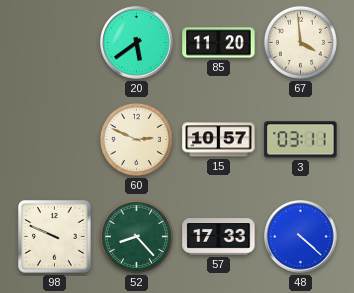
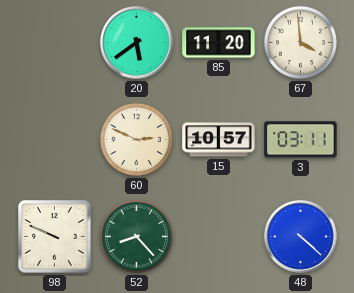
57: 17:33 -> none (219, 237)
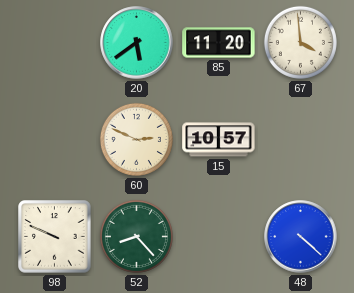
3: 03:11 -> none (301, 140)
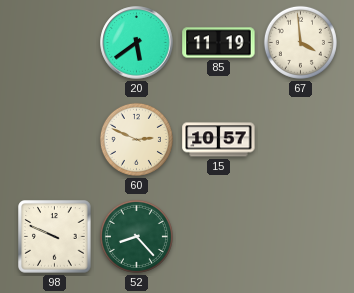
85: 11:20 -> 11:19 (219, 43)
48: 4:22 -> none (301, 237)
